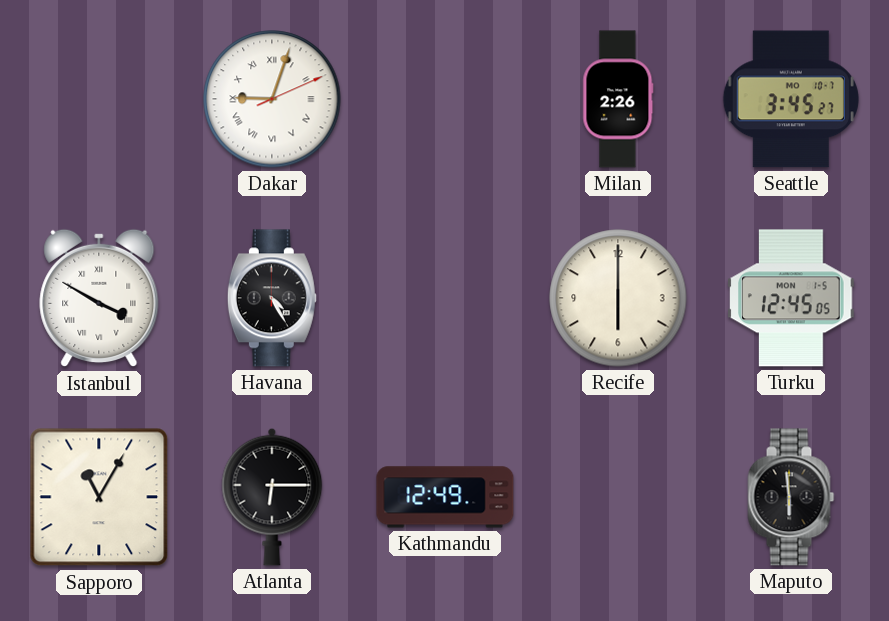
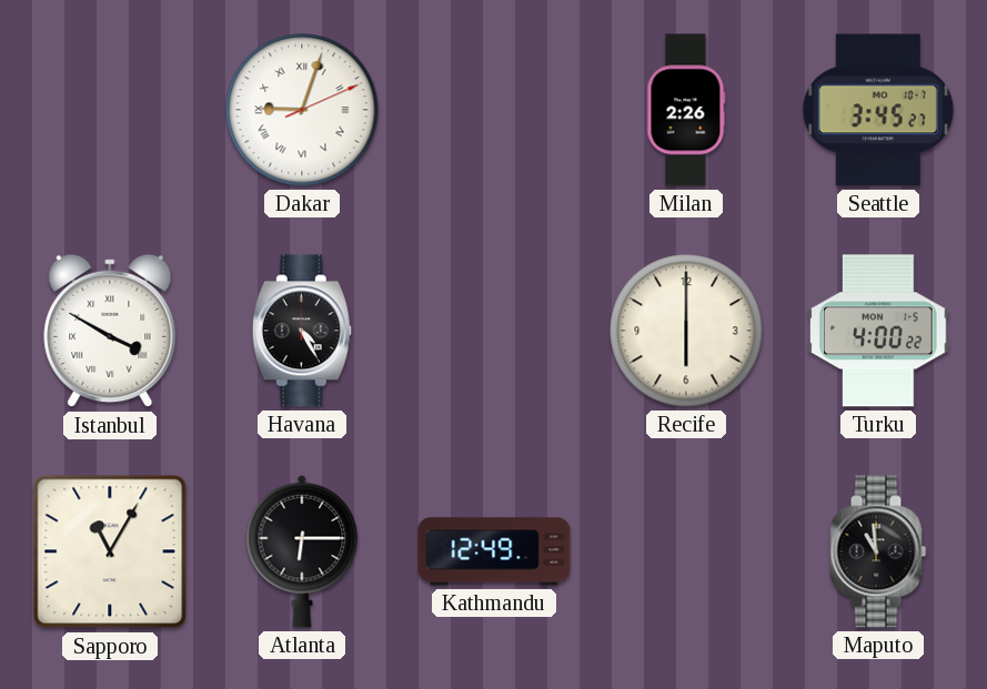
Turku: 12:45 -> 4:00 (878, 331)
Maputo: 5:59 -> 10:59 (878, 551)
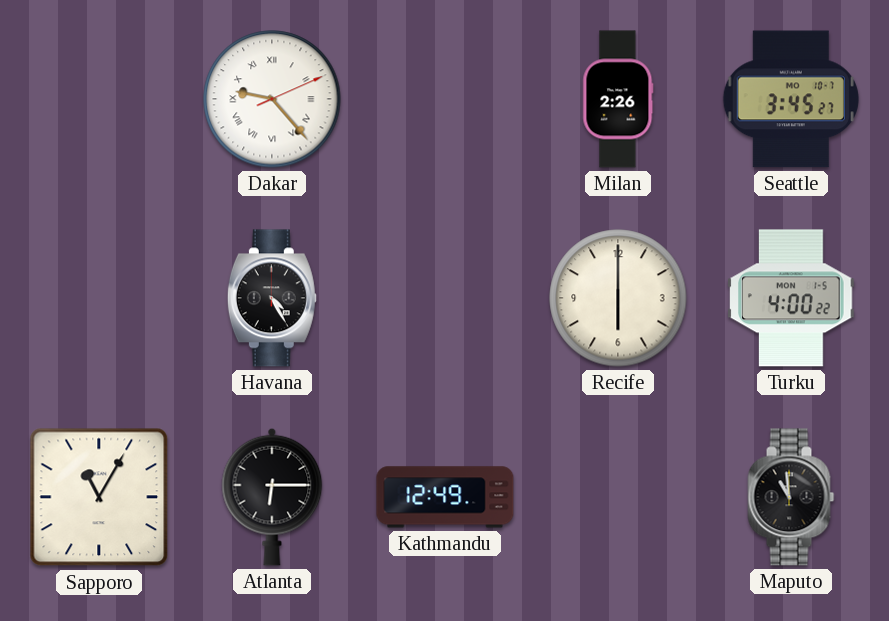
Dakar: 9:03 -> 9:23 (272, 99)
Istanbul: 3:50 -> none (110, 331)
